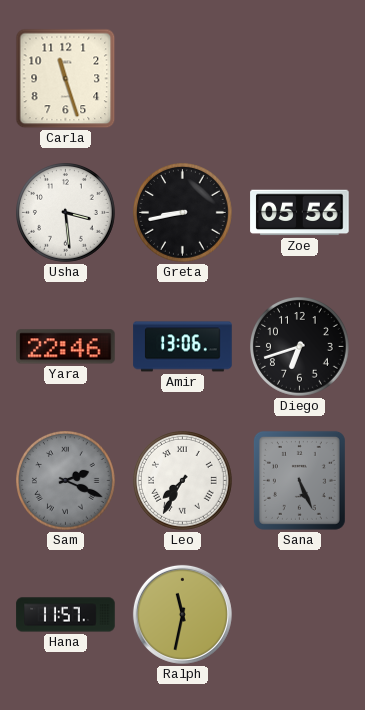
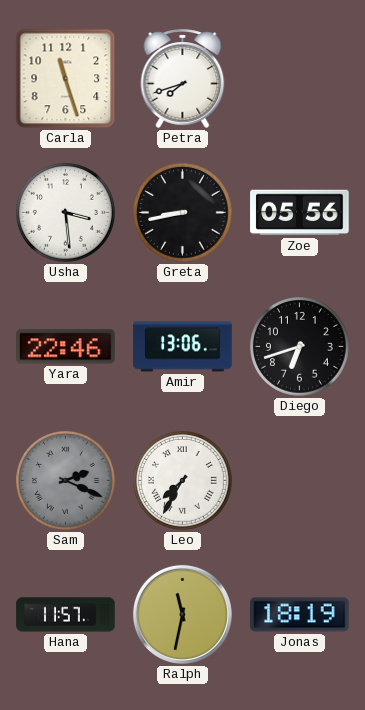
Petra: none -> 7:42 (183, 78)
Sana: 5:26 -> none (299, 480)
Jonas: none -> 18:19 (300, 615)
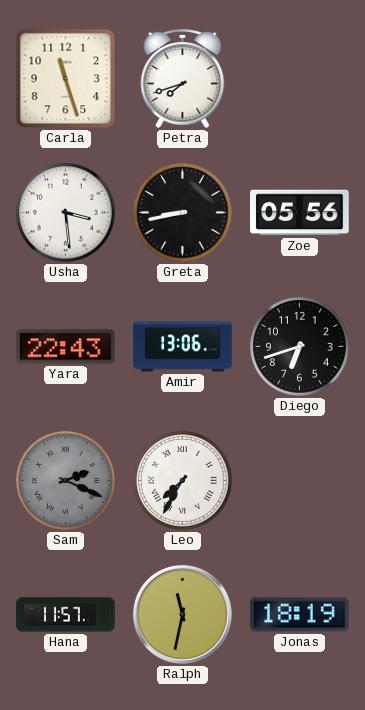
Yara: 22:46 -> 22:43 (66, 347)
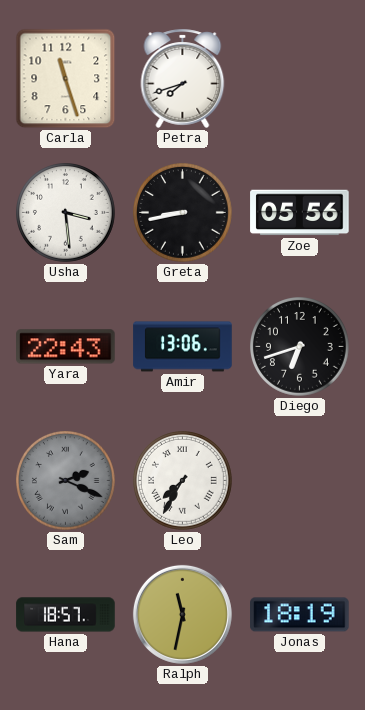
Hana: 11:57 -> 18:57 (66, 615)
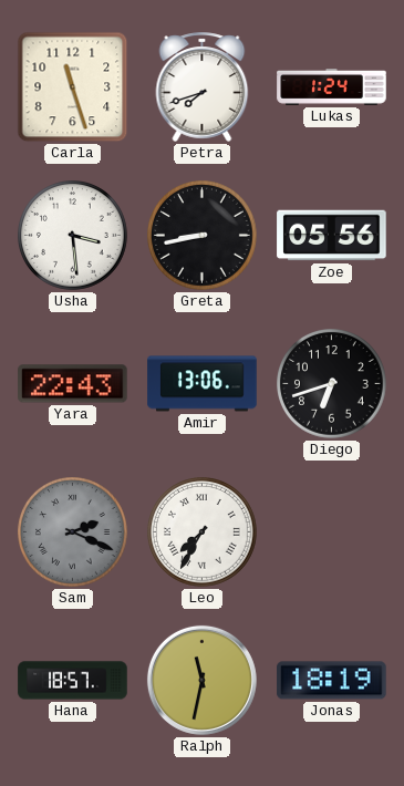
Lukas: none -> 1:24 (332, 87)
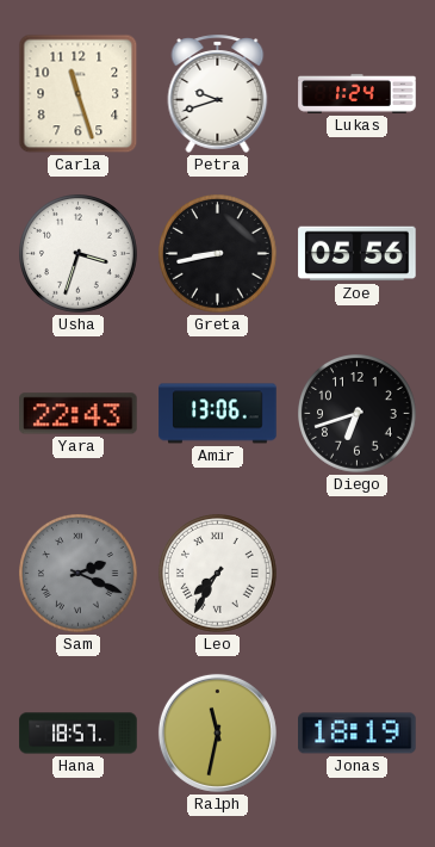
Petra: 7:42 -> 9:42 (218, 93)
Usha: 3:29 -> 3:33 (79, 254)
